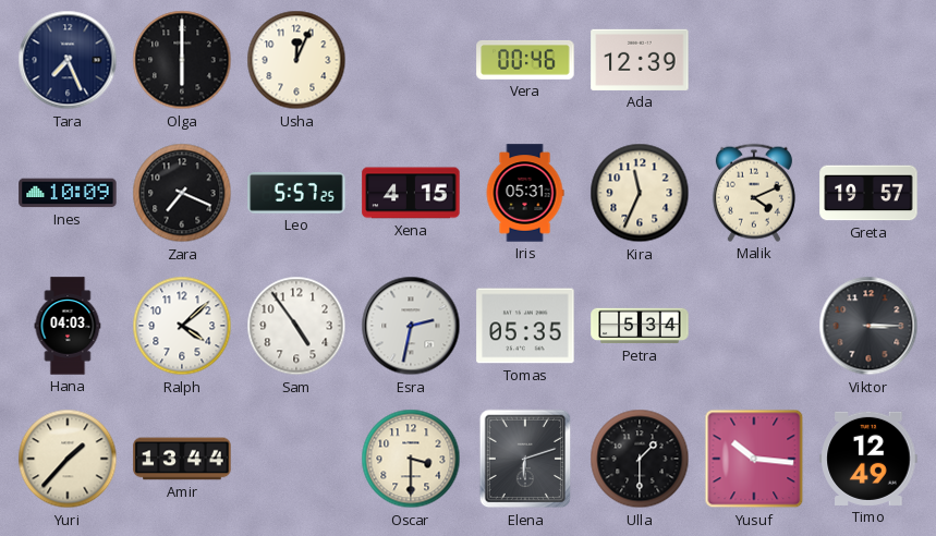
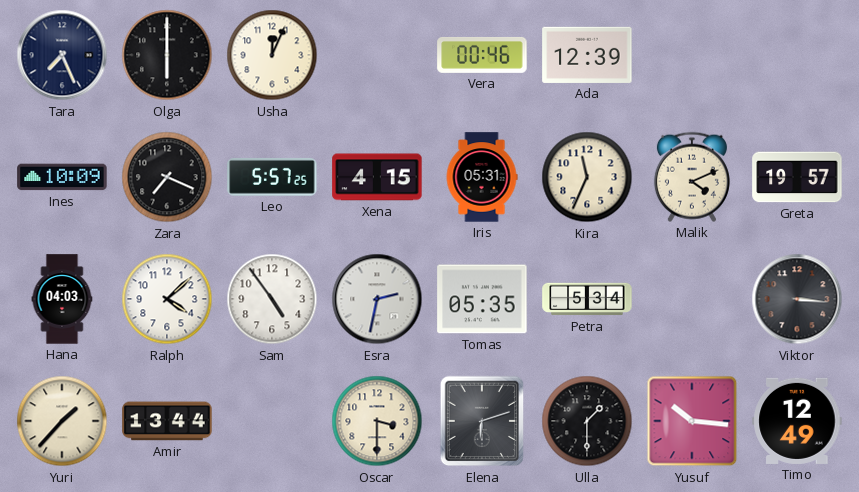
Viktor: 3:15 -> 3:16 (797, 299)
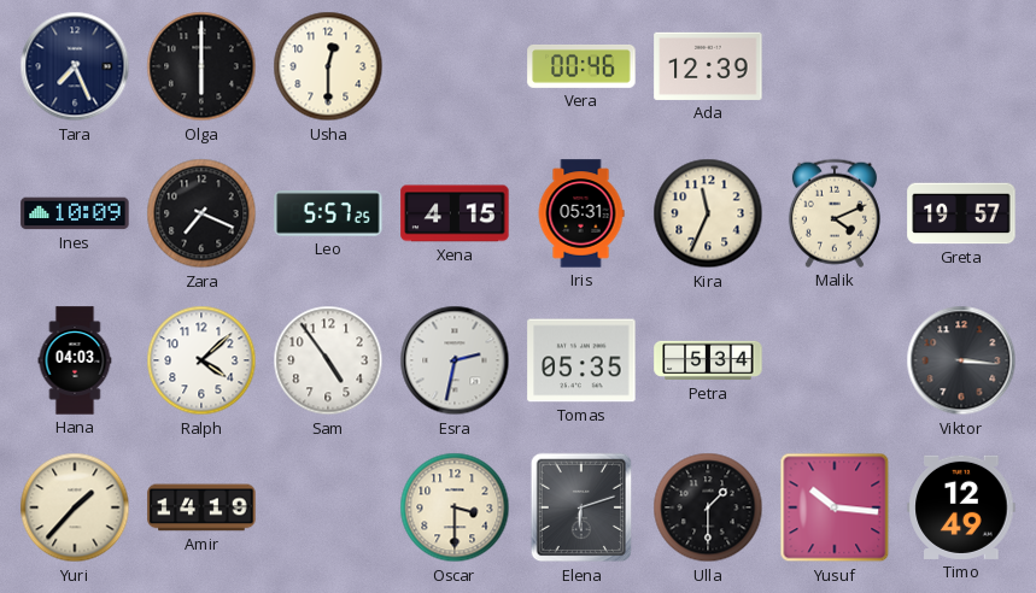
Usha: 12:04 -> 12:30 (328, 66)
Amir: 13:44 -> 14:19 (201, 507)
